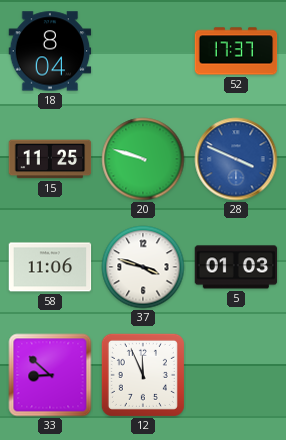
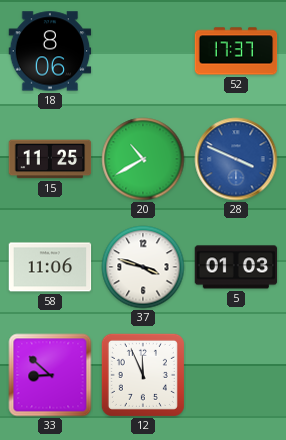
18: 8:04 -> 8:06 (50, 51)
20: 9:48 -> 10:40 (143, 159)
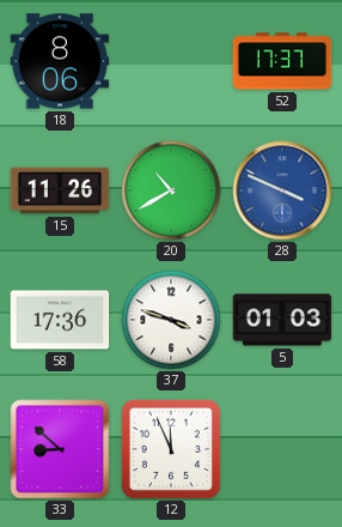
15: 11:25 -> 11:26 (60, 190)
58: 11:06 -> 17:36 (60, 320)
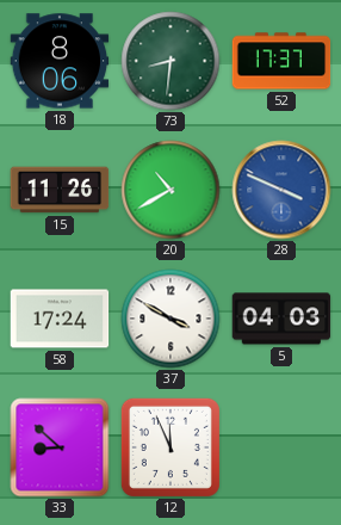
73: none -> 8:31 (170, 61)
58: 17:36 -> 17:24 (60, 319)
37: 3:48 -> 3:50 (170, 319)
5: 01:03 -> 04:03 (281, 319)
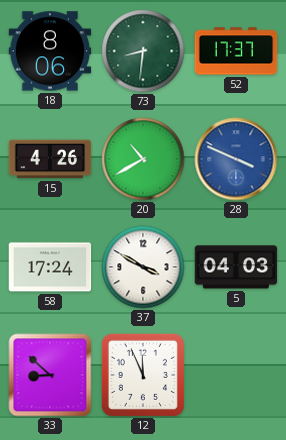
15: 11:26 -> 4:26 (50, 159)
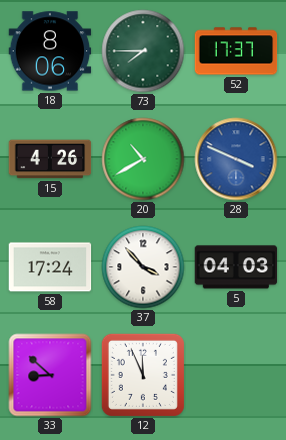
73: 8:31 -> 7:45 (143, 51)
37: 3:50 -> 3:53 (143, 267)
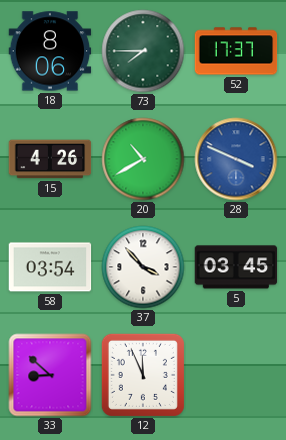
58: 17:24 -> 03:54 (50, 267)
5: 04:03 -> 03:45 (236, 267)
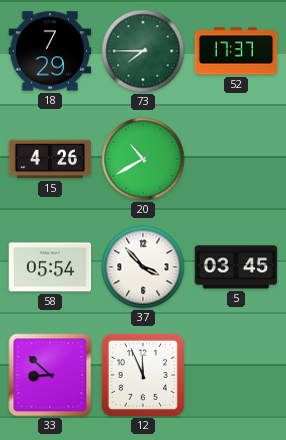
18: 8:06 -> 7:29 (50, 51)
28: 3:49 -> none (236, 159)
58: 03:54 -> 05:54 (50, 267)
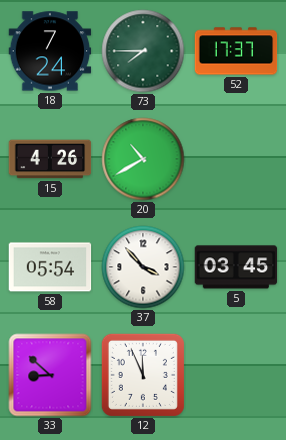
18: 7:29 -> 7:24 (50, 51)
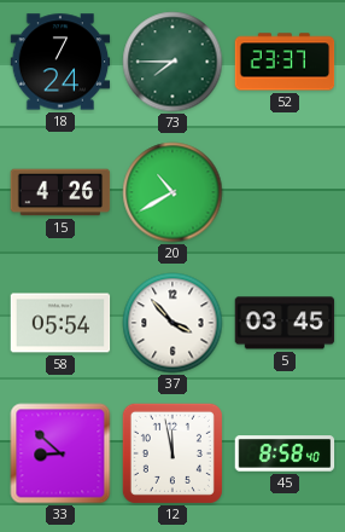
52: 17:37 -> 23:37 (285, 62)
12: 11:56 -> 11:58 (172, 453)
45: none -> 8:58 (285, 453)
